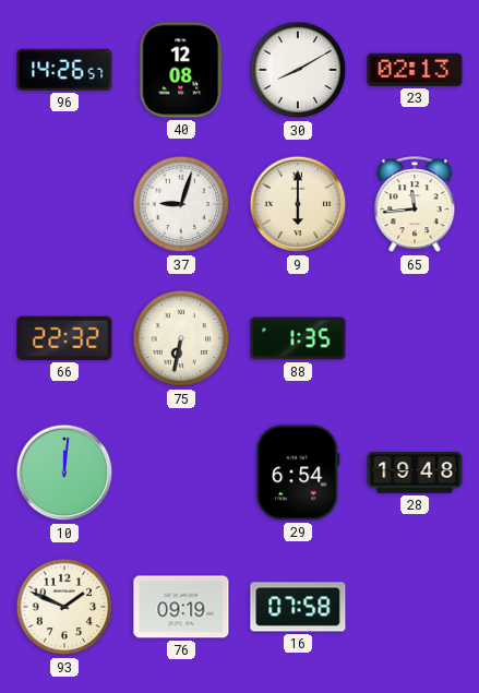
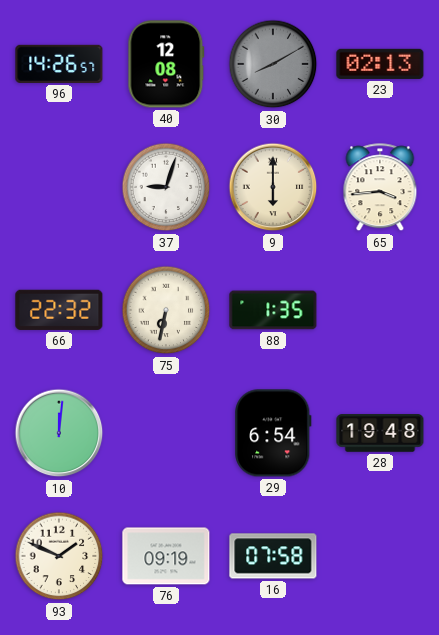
30 dial: white -> grey (273, 64)
65: 11:44 -> 3:44 (380, 188)
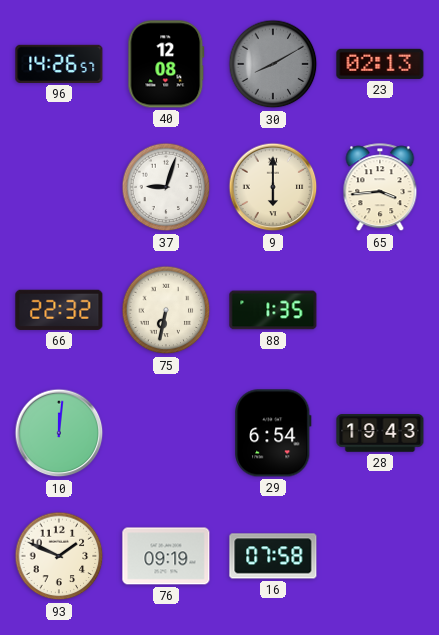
28: 19:48 -> 19:43 (380, 433)
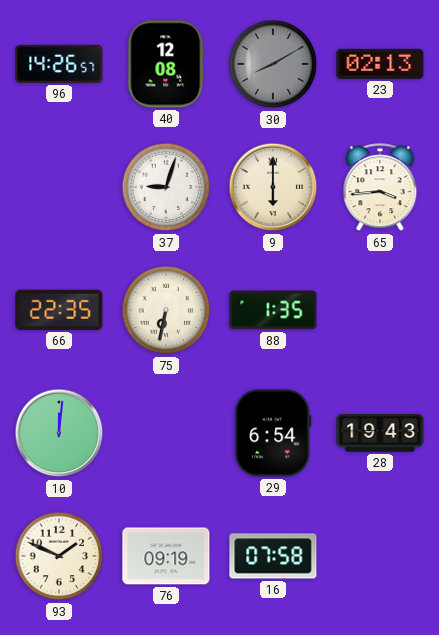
66: 22:32 -> 22:35 (59, 310)
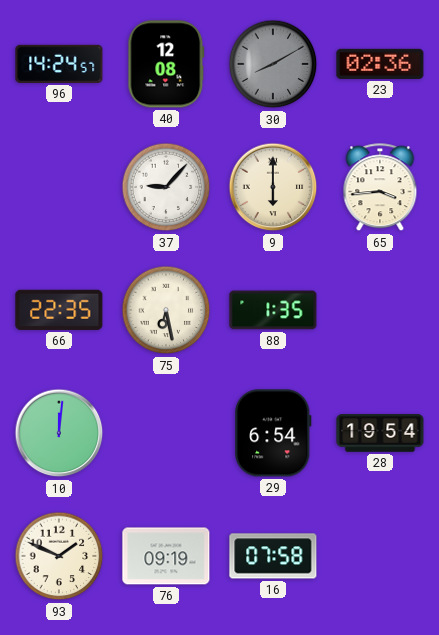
96: 14:26 -> 14:24 (59, 64)
23: 02:13 -> 02:36 (380, 64)
37: 9:03 -> 9:07 (166, 187)
75: 6:32 -> 6:28 (166, 310)
28: 19:43 -> 19:54 (380, 433)
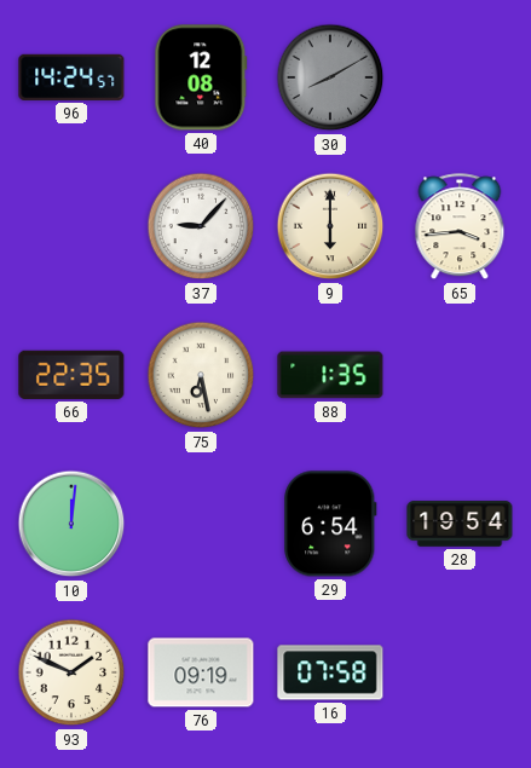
23: 02:36 -> none (380, 64)
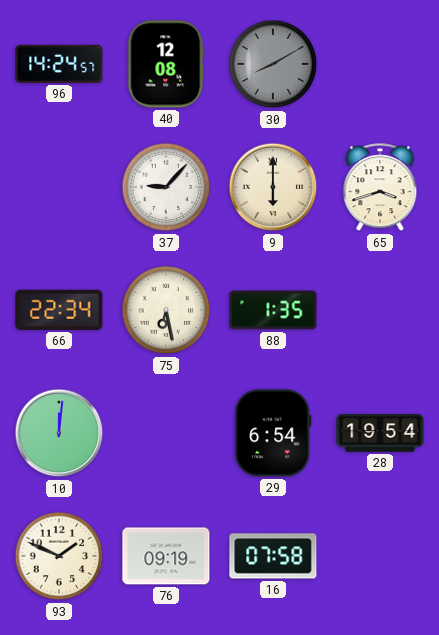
65: 3:44 -> 3:42 (380, 188)
66: 22:35 -> 22:34 (59, 310)
